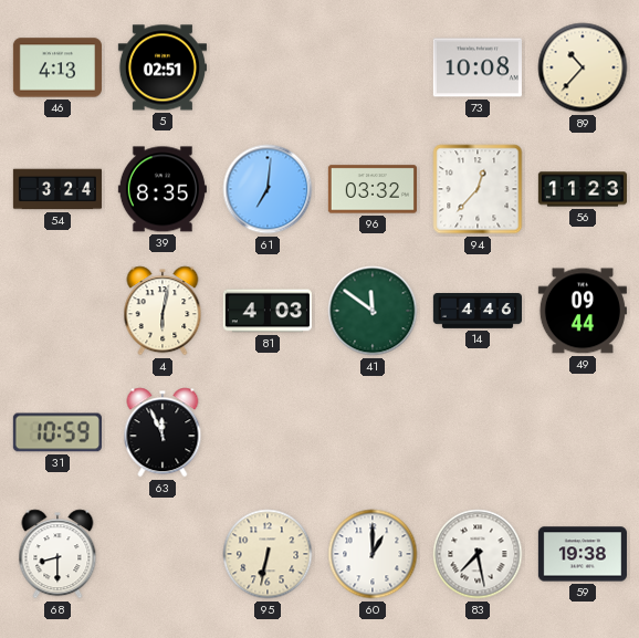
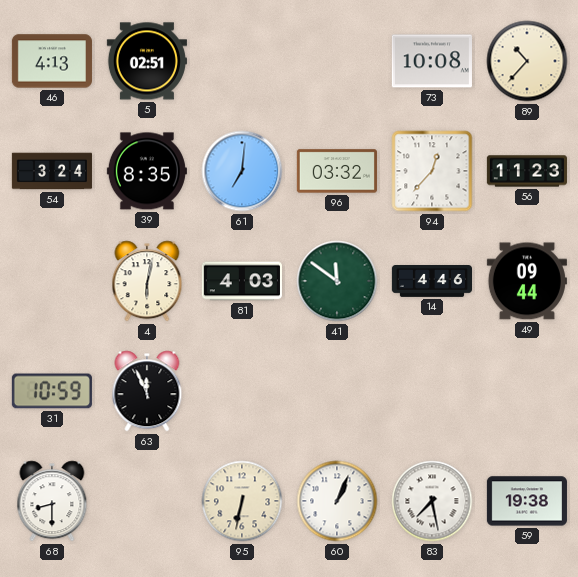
60: 1:00 -> 1:04 (337, 501)
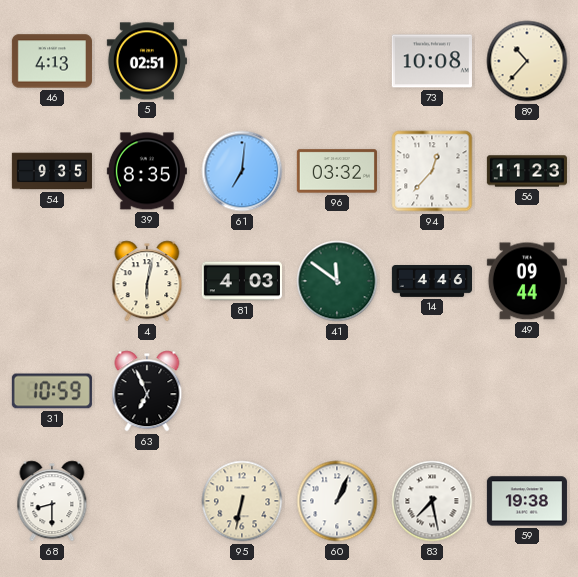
54: 3:24 -> 9:35 (52, 171)
63: 11:56 -> 6:56 (147, 391)
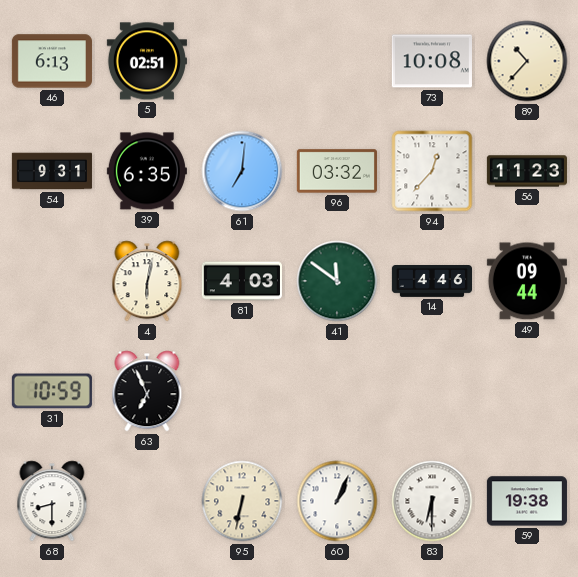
46: 4:13 -> 6:13 (52, 61)
54: 9:35 -> 9:31 (52, 171)
39: 8:35 -> 6:35 (147, 171)
83: 7:28 -> 6:30 (432, 501)
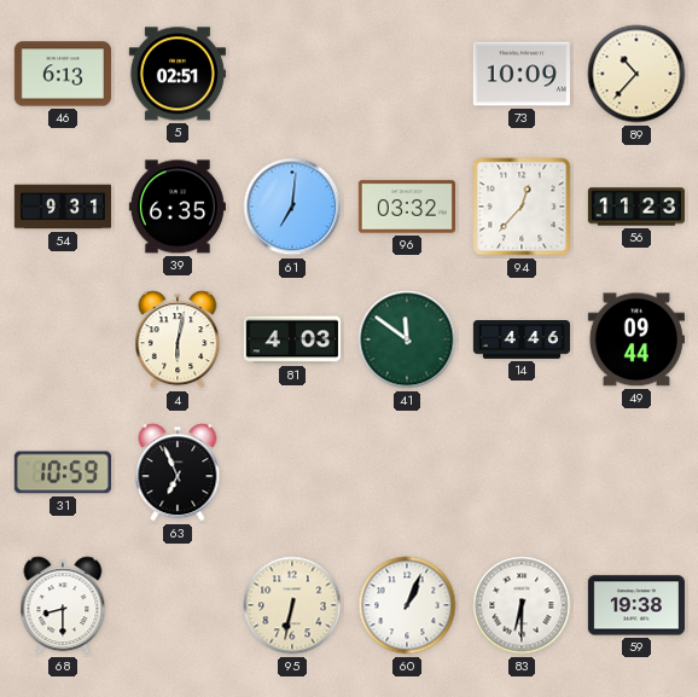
73: 10:08 -> 10:09 (522, 74)
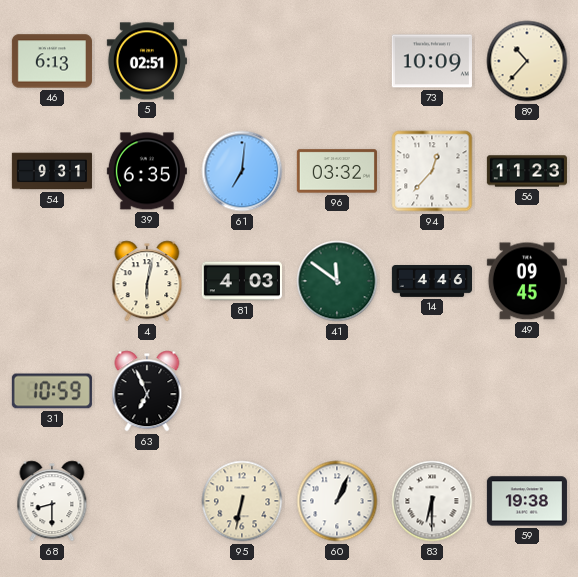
49: 09:44 -> 09:45 (527, 281)
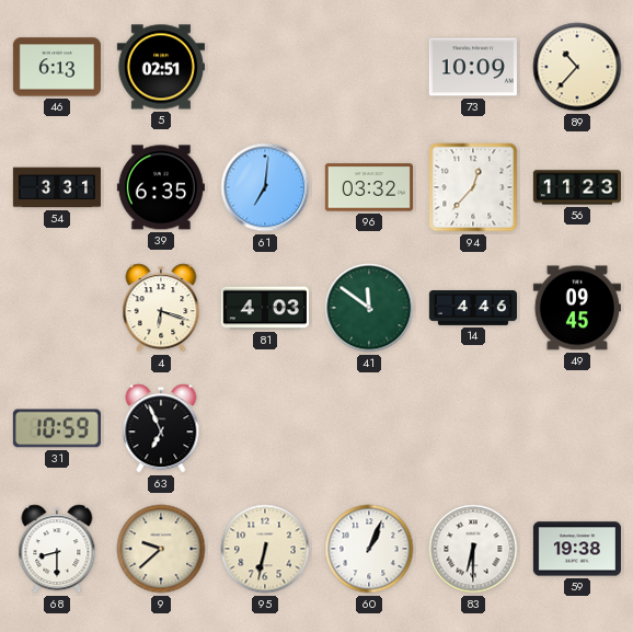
54: 9:31 -> 3:31 (57, 187)
4: 6:02 -> 6:18 (161, 308)
9: none -> 9:38 (161, 549)
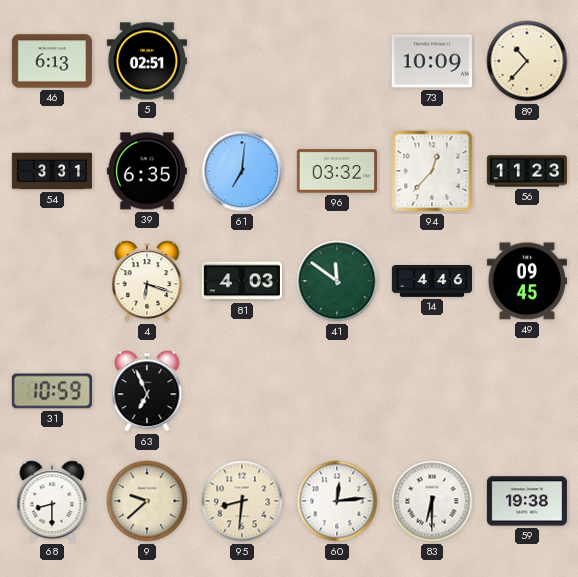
95: 6:32 -> 8:31 (242, 501)
60: 1:04 -> 12:14 (337, 501)
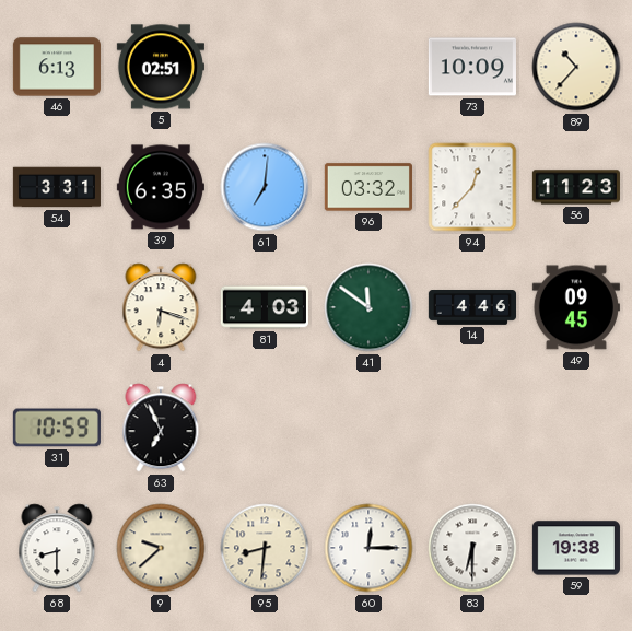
60: 12:14 -> 12:15 (368, 548)
